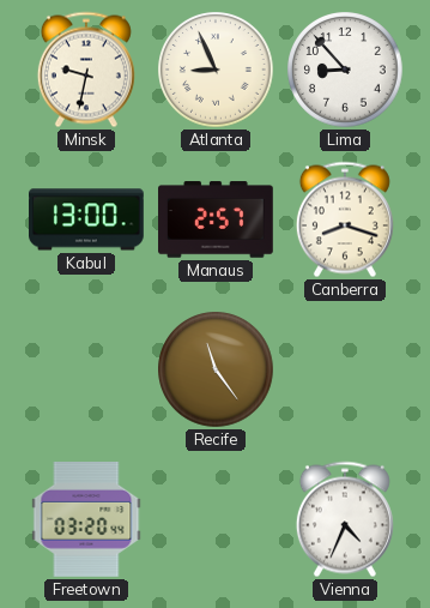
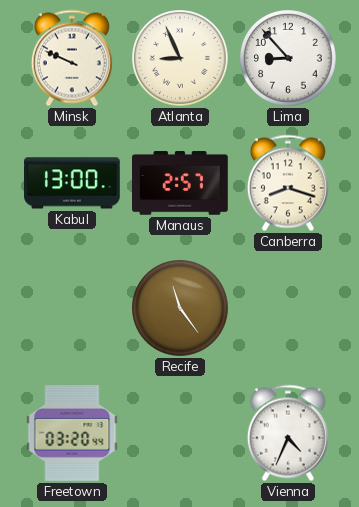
Minsk: 9:32 -> 9:49 (72, 58)
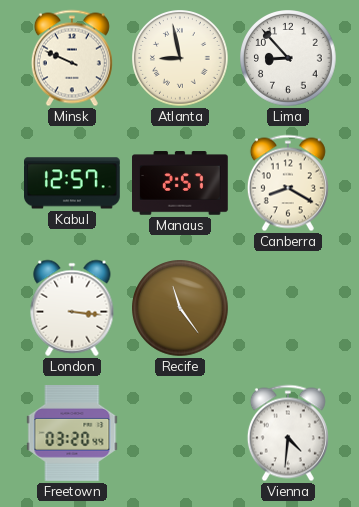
Atlanta: 8:56 -> 8:58 (180, 58)
Kabul: 13:00 -> 12:57 (73, 183)
Canberra: 8:18 -> 8:20 (288, 183)
London: none -> 3:16 (72, 308)
Vienna: 4:34 -> 4:31 (288, 433)
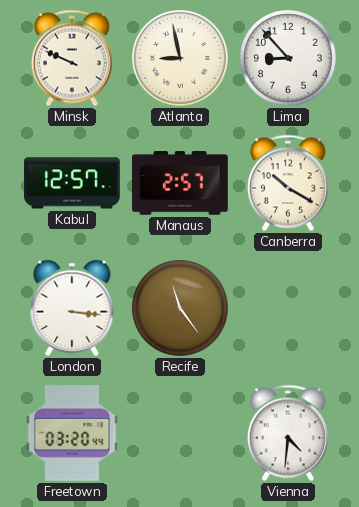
Canberra: 8:20 -> 10:20 (288, 183)
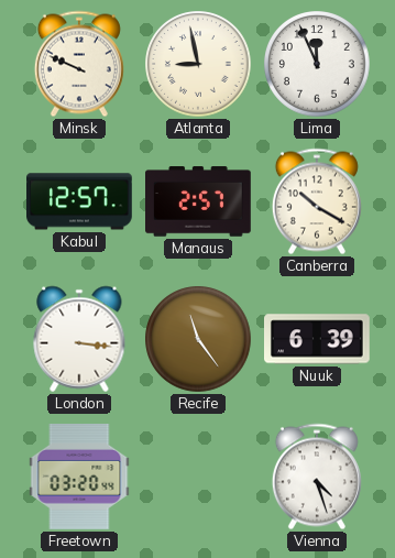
Lima: 8:53 -> 11:56 (317, 64)
Nuuk: none -> 6:39 (318, 339)
Vienna: 4:31 -> 4:27 (317, 477)
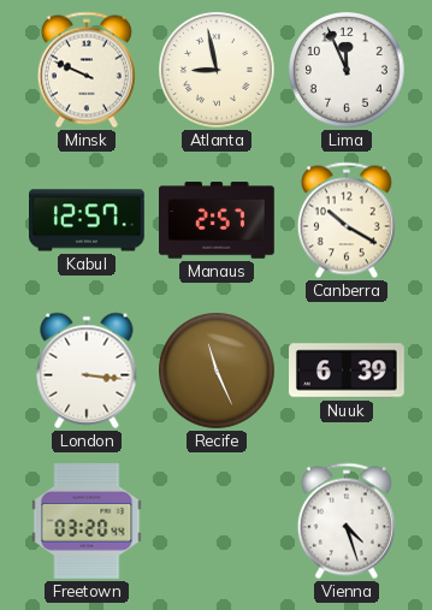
Recife: 11:24 -> 11:26 (217, 371)
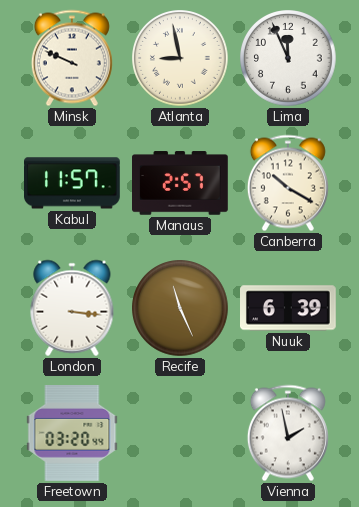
Kabul: 12:57 -> 11:57 (73, 183)
Vienna: 4:27 -> 1:58 (288, 433)
